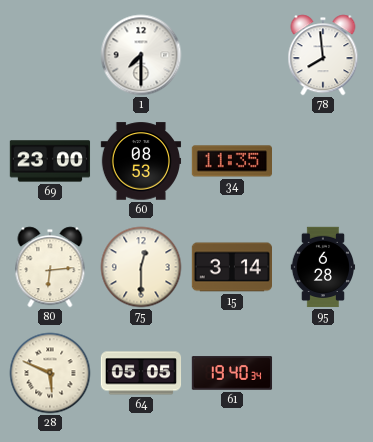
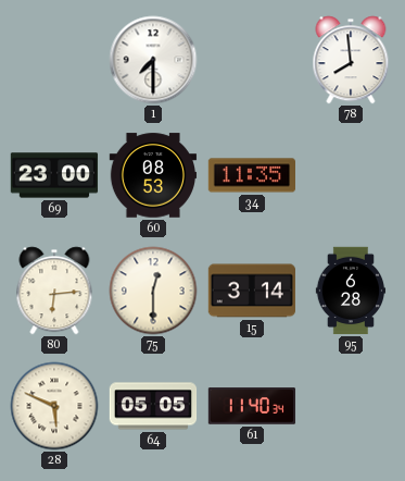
61: 19:40 -> 11:40 (252, 406)
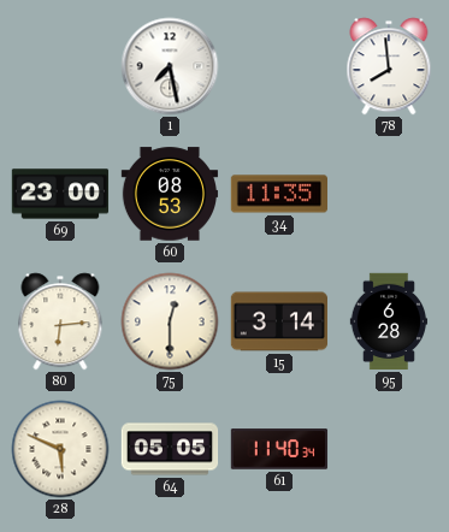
1: 7:30 -> 7:28 (170, 66)
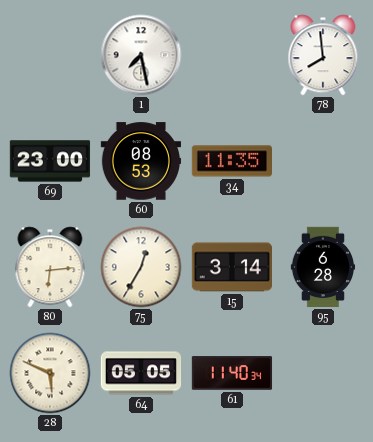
75: 12:30 -> 12:35 (141, 267)
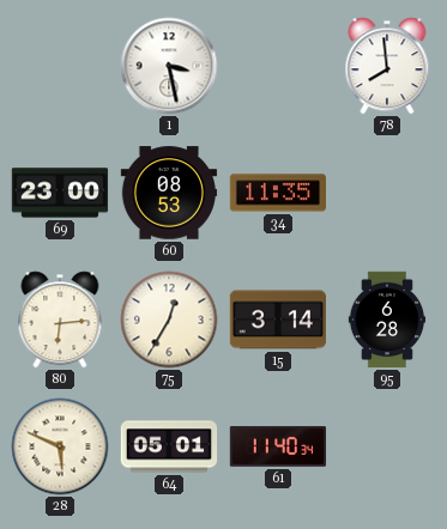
1: 7:28 -> 3:28 (169, 66)
64: 05:05 -> 05:01 (169, 446)
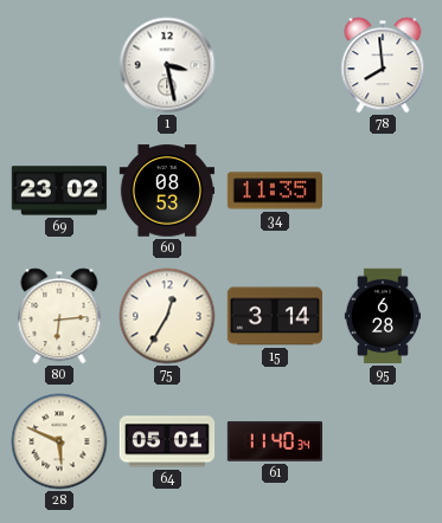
69: 23:00 -> 23:02 (59, 191)
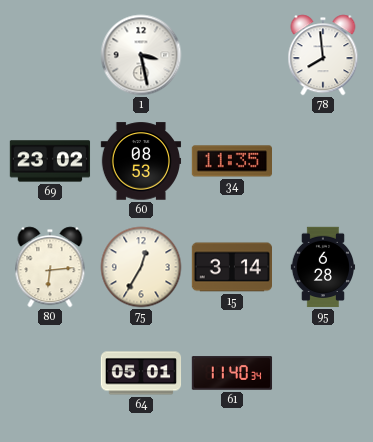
28: 5:49 -> none (59, 441)
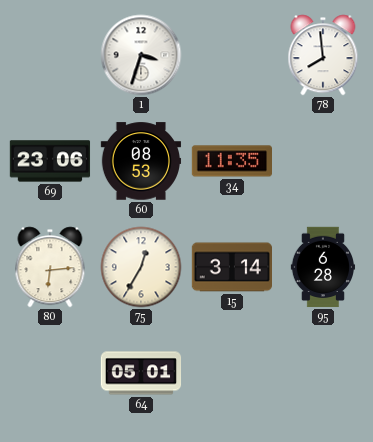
1: 3:28 -> 3:33 (141, 55)
69: 23:02 -> 23:06 (50, 161)
61: 11:40 -> none (232, 373)
